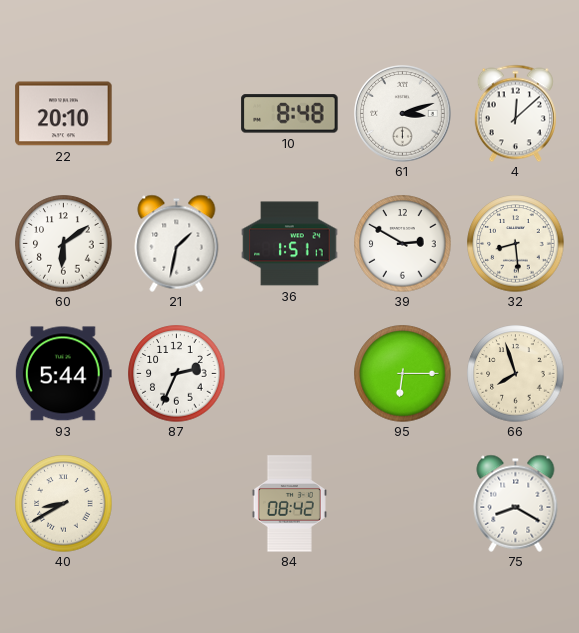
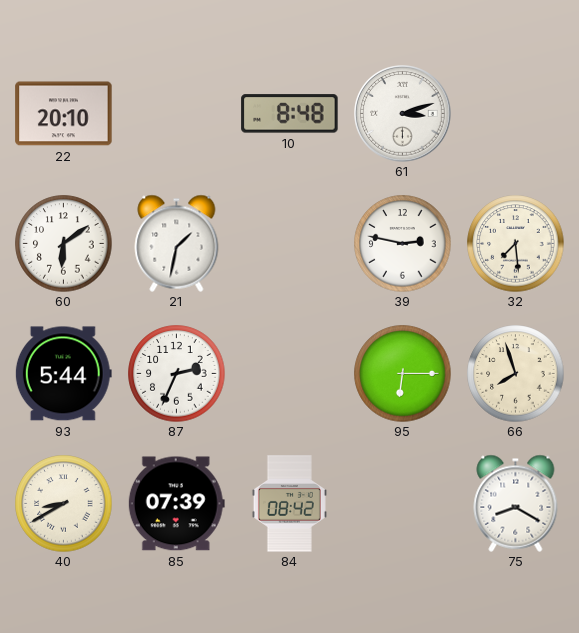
4: 12:08 -> none (515, 113)
36: 1:51 -> none (290, 244)
39: 2:50 -> 2:47 (403, 244)
32: 8:29 -> 7:29 (516, 244)
85: none -> 07:39 (176, 504)
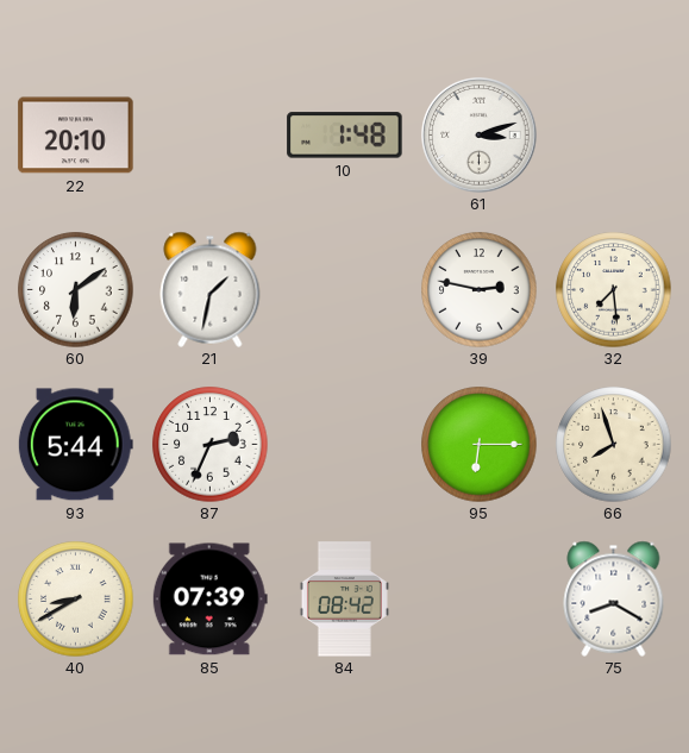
10: 8:48 -> 1:48 (345, 136)
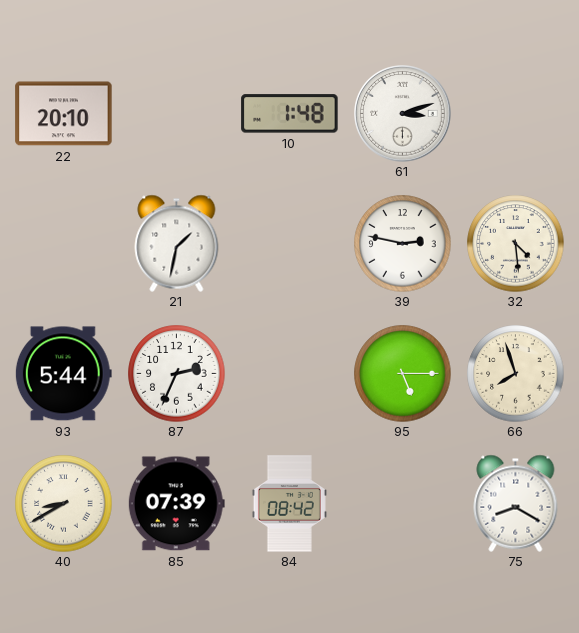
60: 6:09 -> none (76, 290)
32: 7:29 -> 4:29 (516, 244)
95: 6:15 -> 5:15 (403, 374)
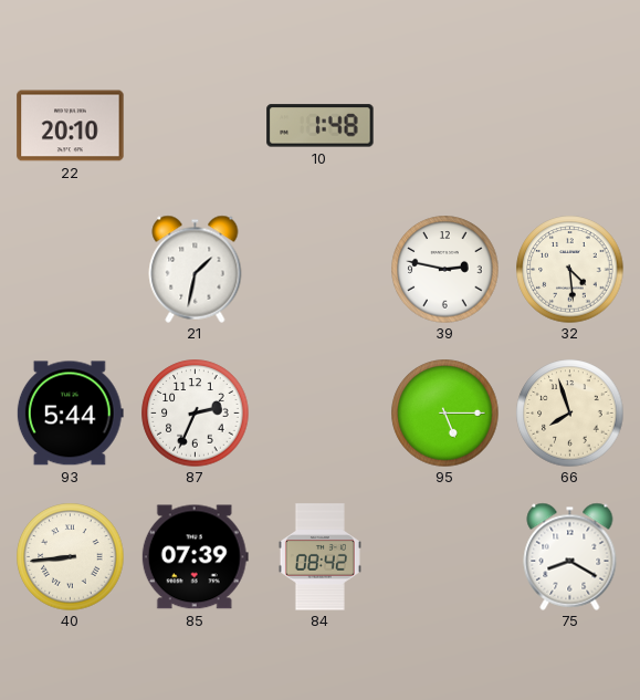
61: 3:12 -> none (403, 114)
40: 8:40 -> 8:44 (71, 557)
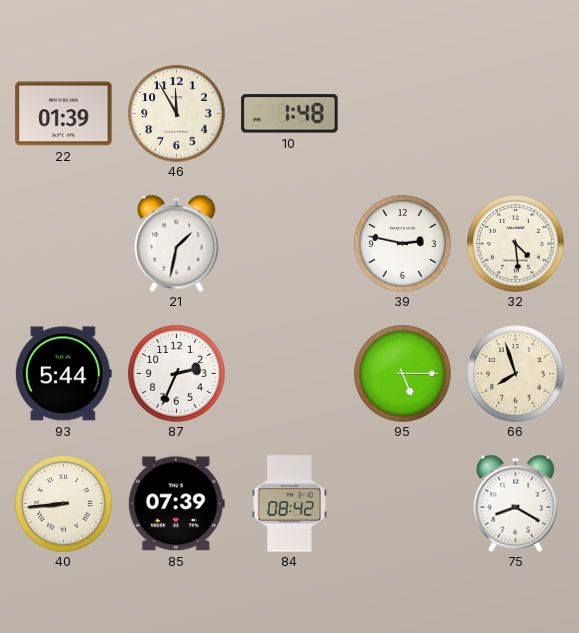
22: 20:10 -> 01:39 (64, 114)
46: none -> 11:55 (177, 114)
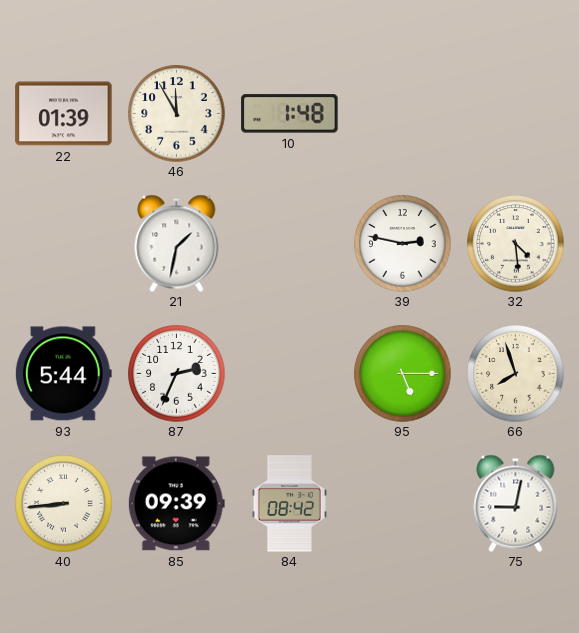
85: 07:39 -> 09:39 (176, 504)
75: 8:20 -> 9:02 (516, 503)
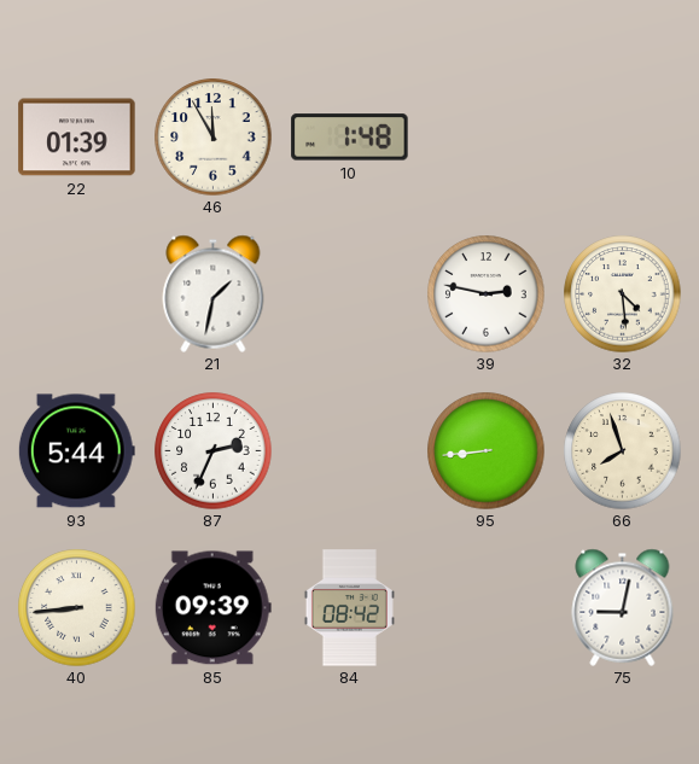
95: 5:15 -> 8:44 (487, 451)
